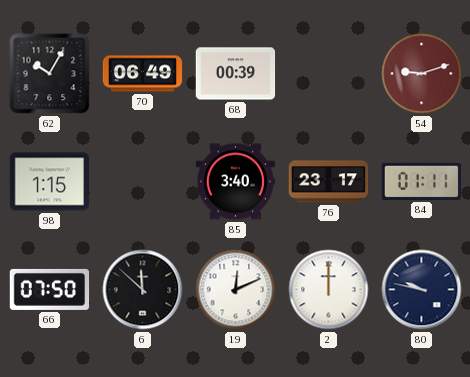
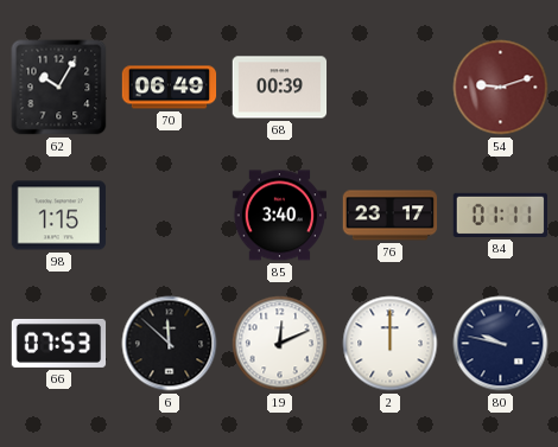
66: 07:50 -> 07:53 (59, 343)
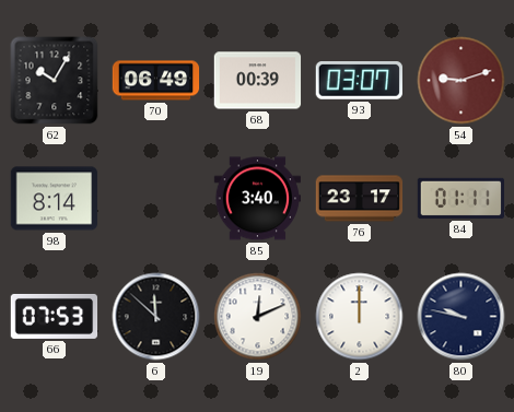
93: none -> 03:07 (359, 81)
98: 1:15 -> 8:14 (55, 199)
